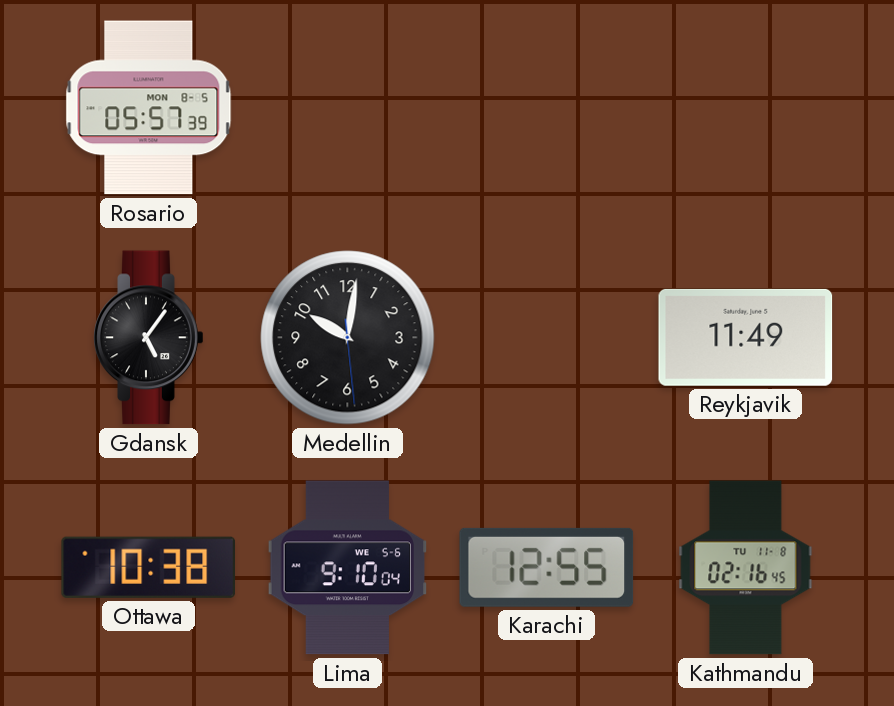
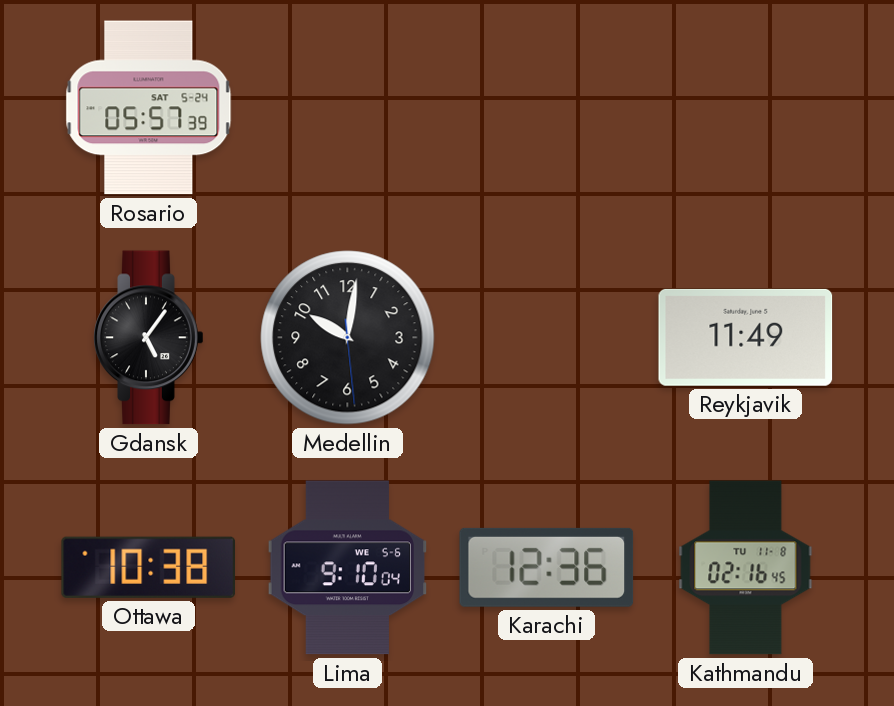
Rosario date: MON 8-5 -> SAT 5-24 (149, 108)
Karachi: 12:55 -> 12:36 (547, 567)
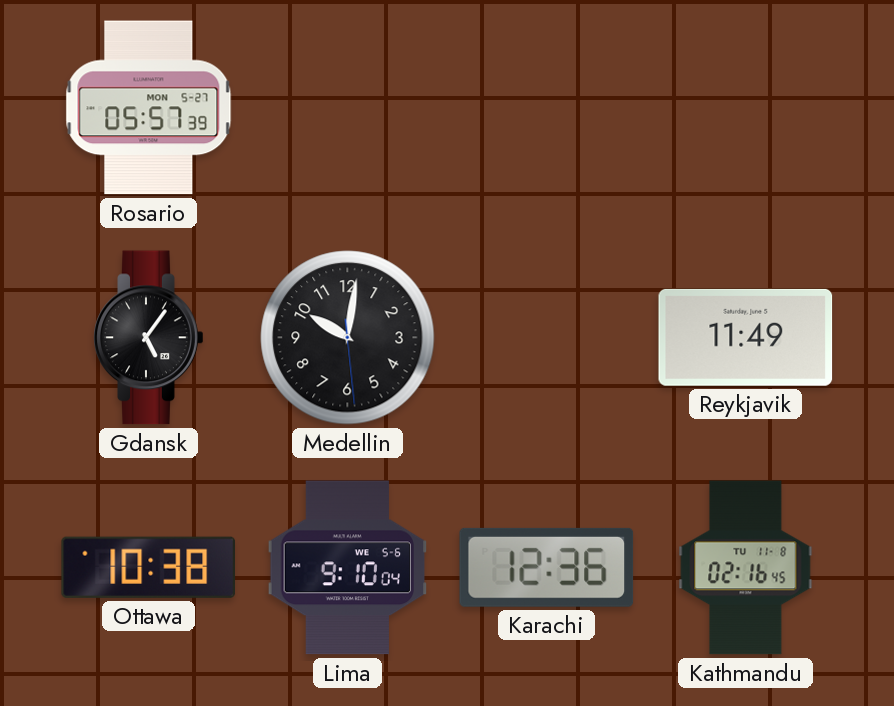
Rosario date: SAT 5-24 -> MON 5-27 (149, 108)
